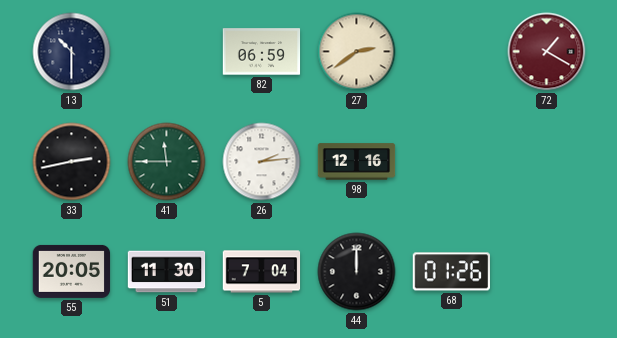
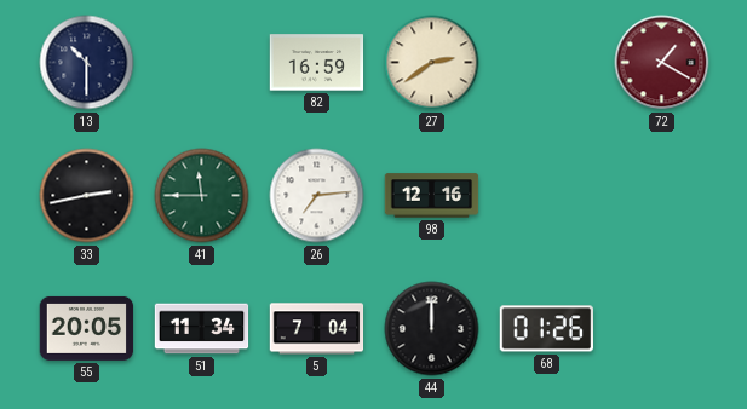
82: 06:59 -> 16:59 (317, 63)
26: 2:14 -> 7:14 (317, 196)
51: 11:30 -> 11:34 (202, 329)
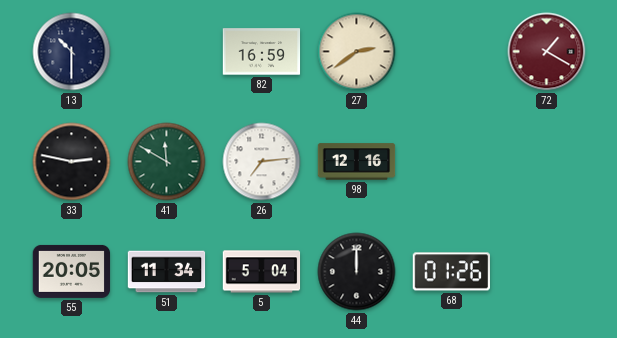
33: 2:43 -> 2:47 (72, 162)
41: 11:45 -> 11:50 (167, 162)
5: 7:04 -> 5:04 (262, 272)
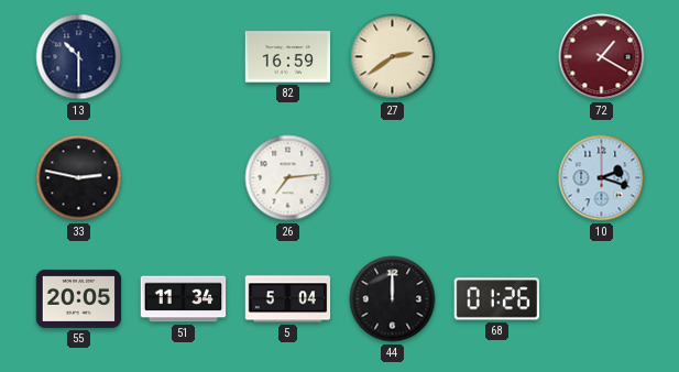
41: 11:50 -> none (167, 162)
98: 12:16 -> none (357, 162)
10: none -> 2:18 (602, 178)
